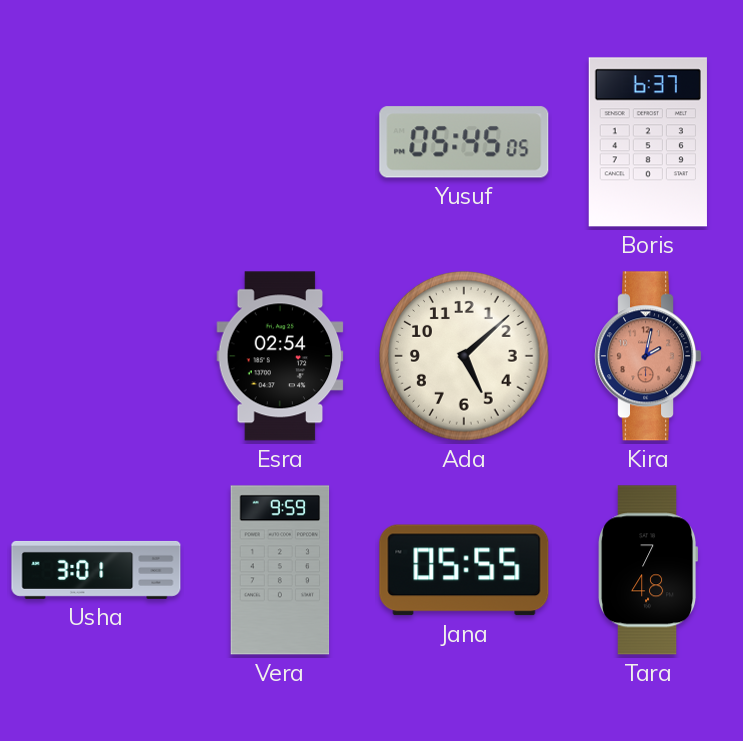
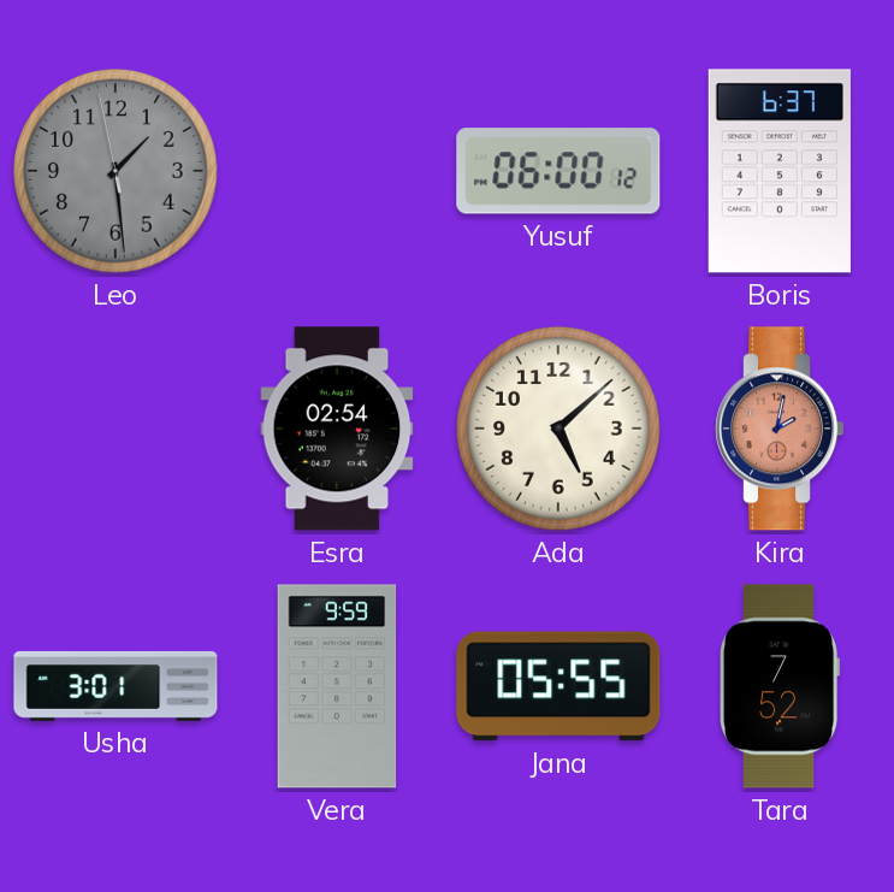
Leo: none -> 1:28 (116, 171)
Yusuf: 05:45 -> 06:00 (558, 171)
Tara: 7:48 -> 7:52 (780, 686)
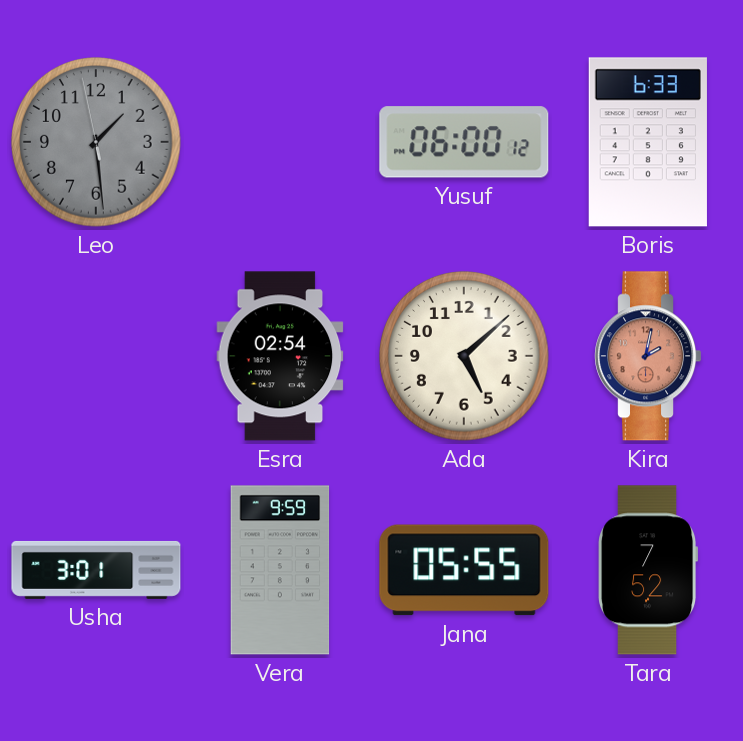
Boris: 6:37 -> 6:33 (648, 142)
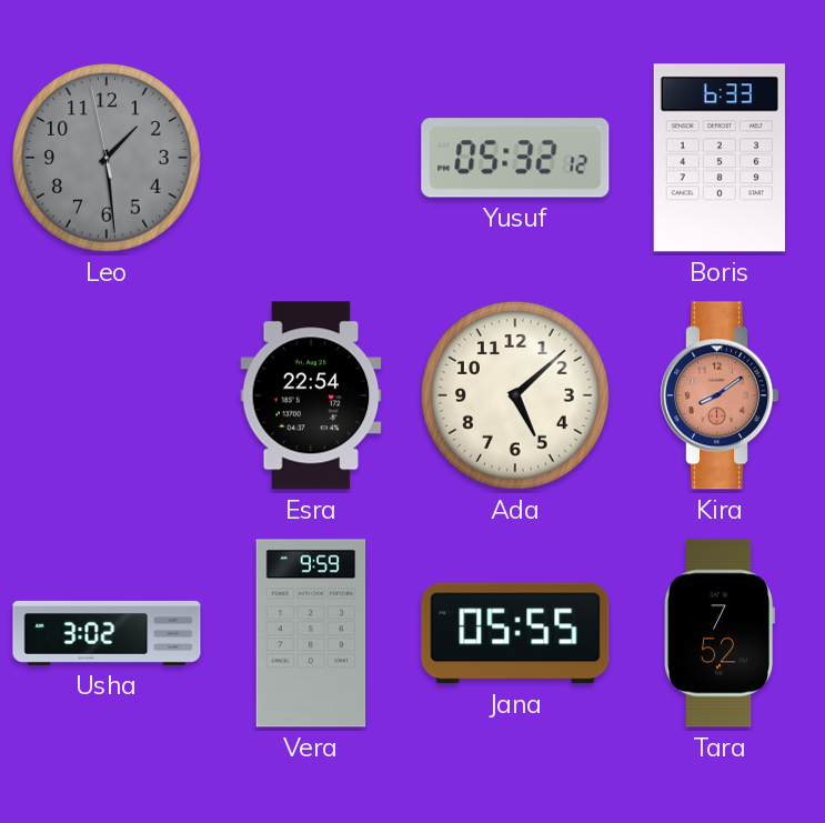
Yusuf: 06:00 -> 05:32 (515, 158)
Esra: 02:54 -> 22:54 (311, 395)
Kira: 2:02 -> 8:09 (720, 395)
Usha: 3:01 -> 3:02 (107, 633)
